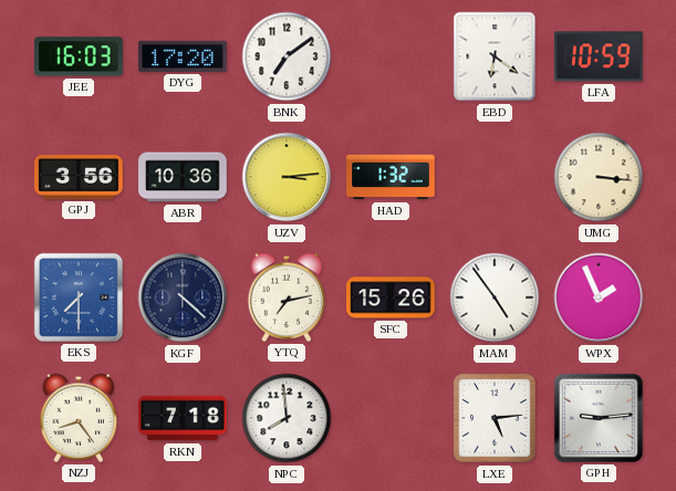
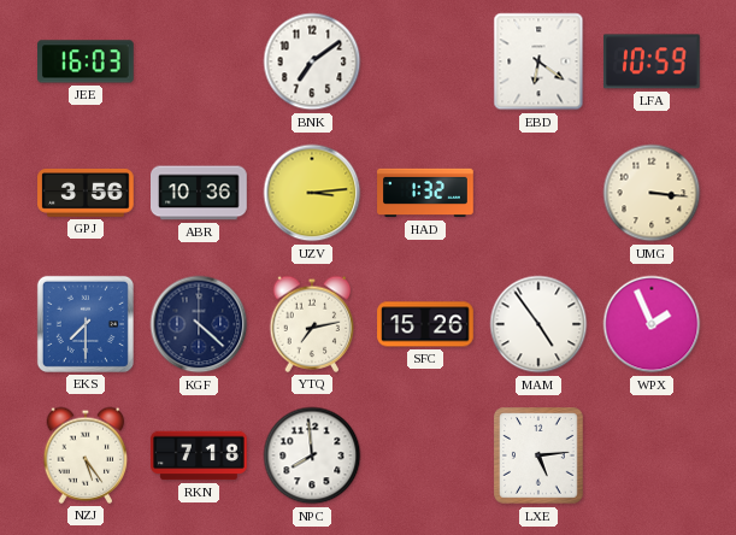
DYG: 17:20 -> none (184, 56)
NZJ: 8:24 -> 5:24 (86, 455)
GPH: 9:14 -> none (599, 418)
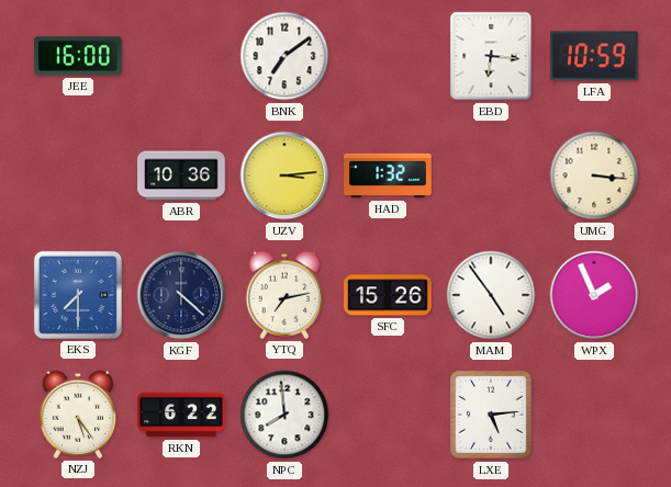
JEE: 16:03 -> 16:00 (79, 56)
EBD: 6:21 -> 6:16 (491, 56)
GPJ: 3:56 -> none (86, 194)
RKN: 7:18 -> 6:22 (181, 415)
